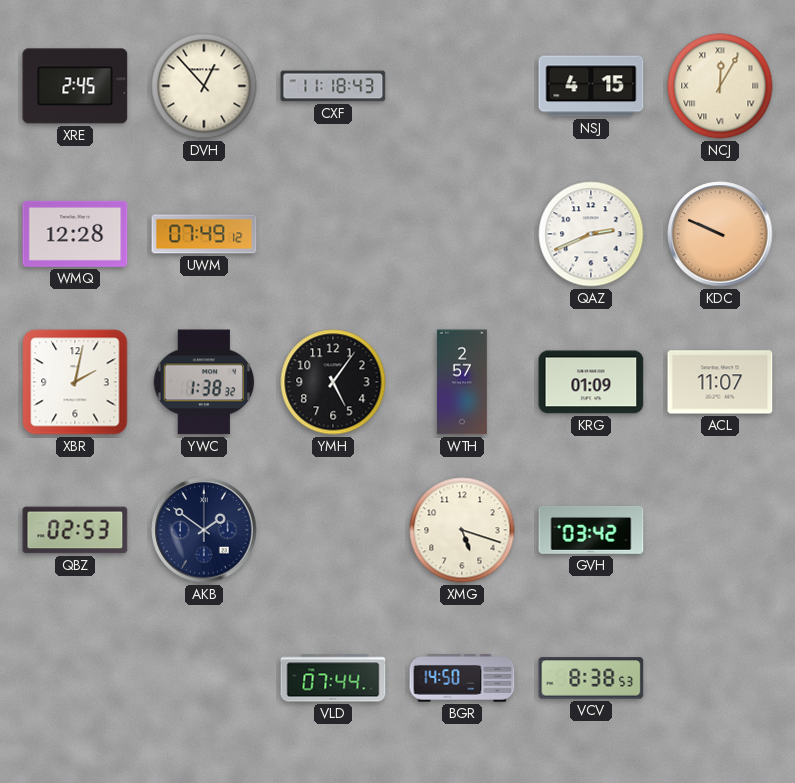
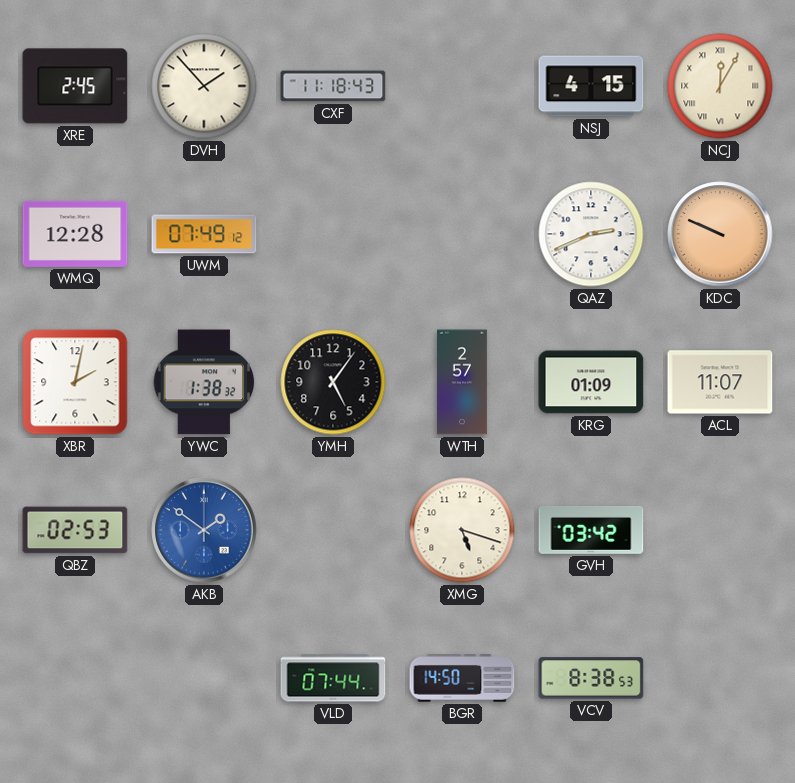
DVH: 12:53 -> 1:53 (204, 86)
AKB dial: navy -> blue (204, 530)
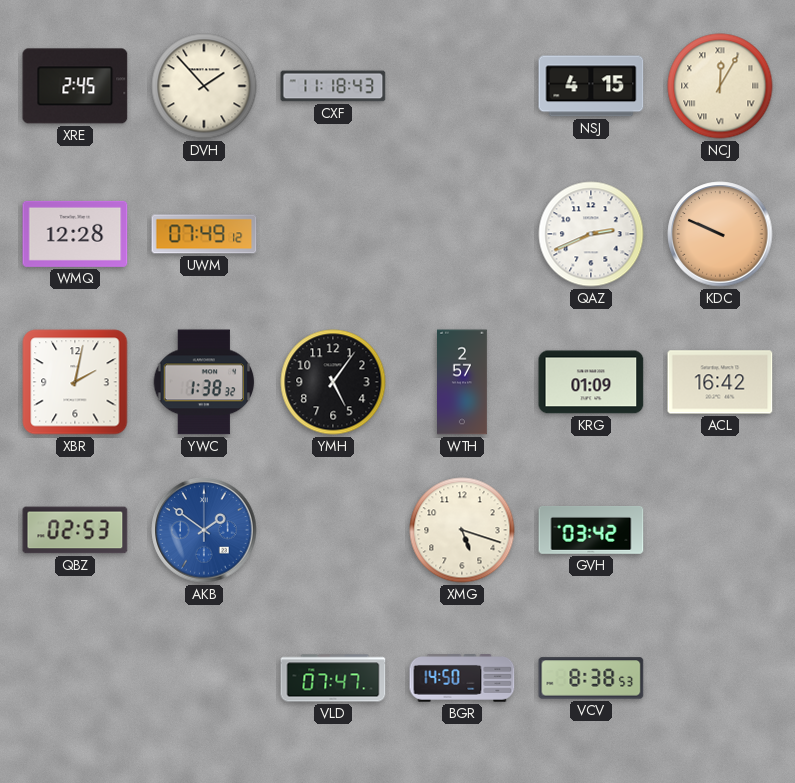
ACL: 11:07 -> 16:42 (720, 382)
VLD: 07:44 -> 07:47 (333, 678)
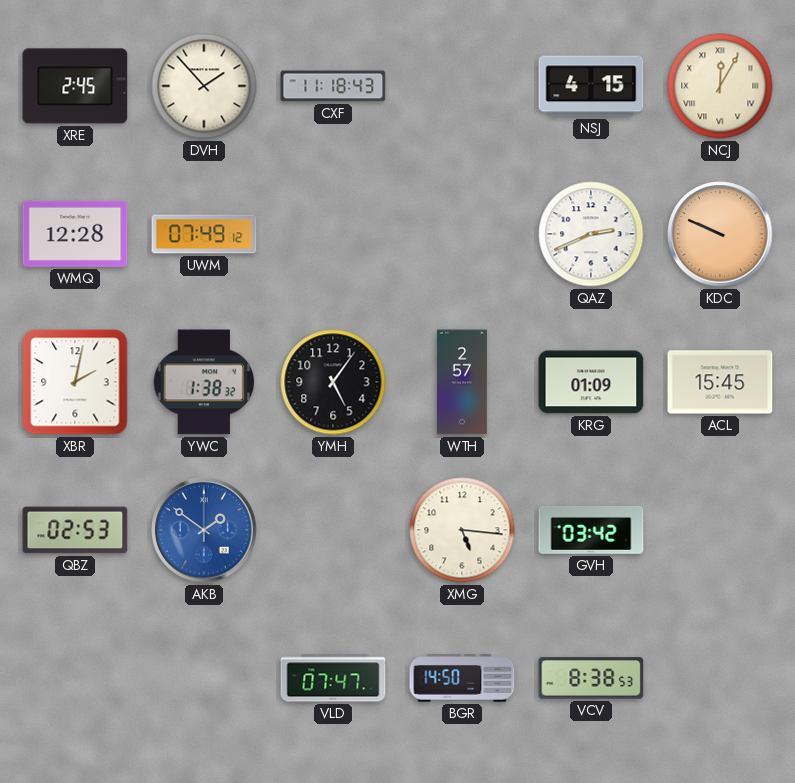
ACL: 16:42 -> 15:45 (720, 382)
XMG: 5:18 -> 5:16 (462, 530)
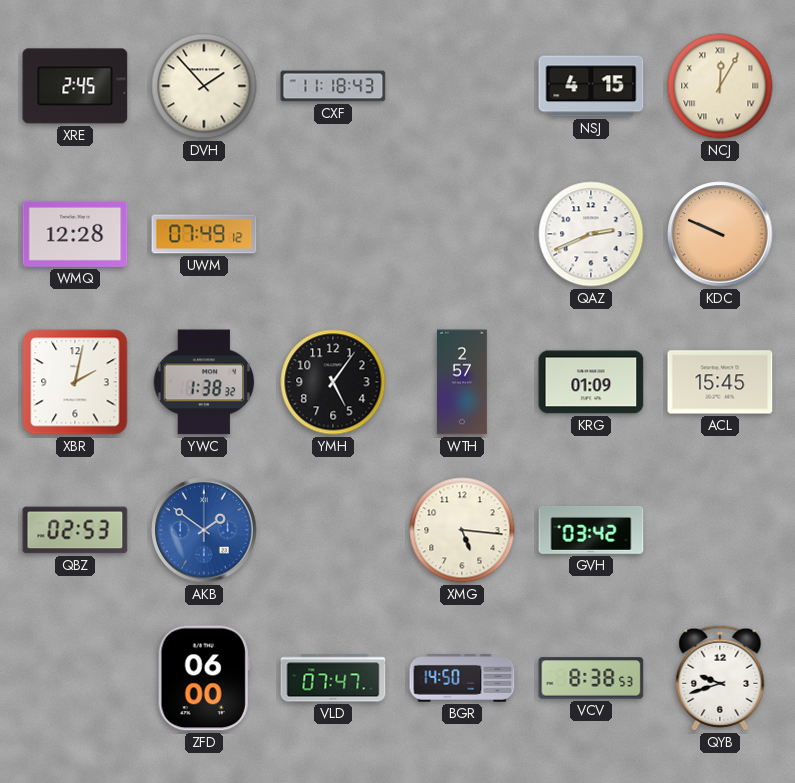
ZFD: none -> 06:00 (204, 678)
QYB: none -> 9:42 (720, 678)
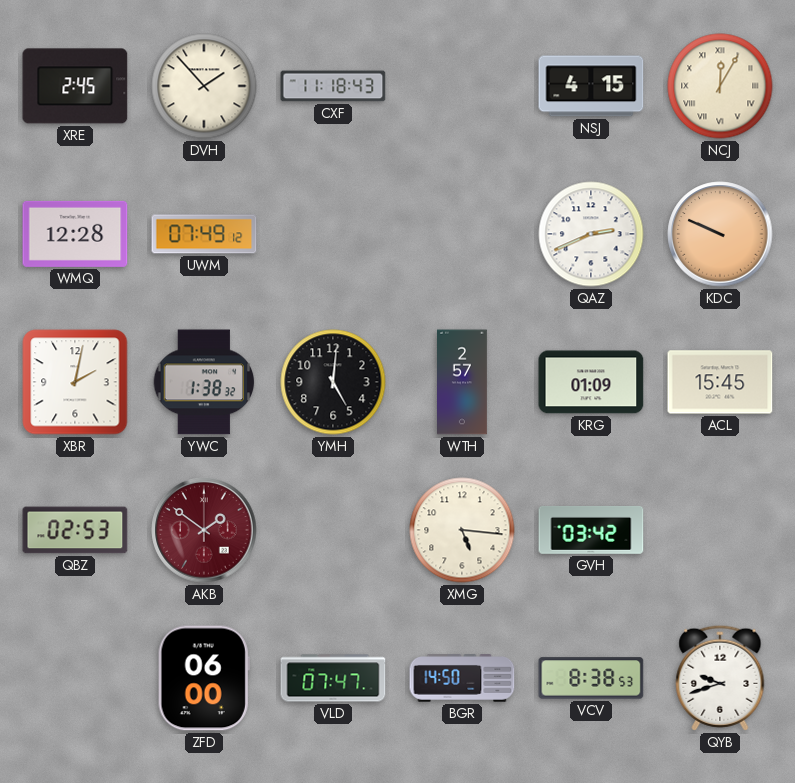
YMH: 5:06 -> 5:01 (333, 382)
AKB dial: blue -> burgundy (204, 530)
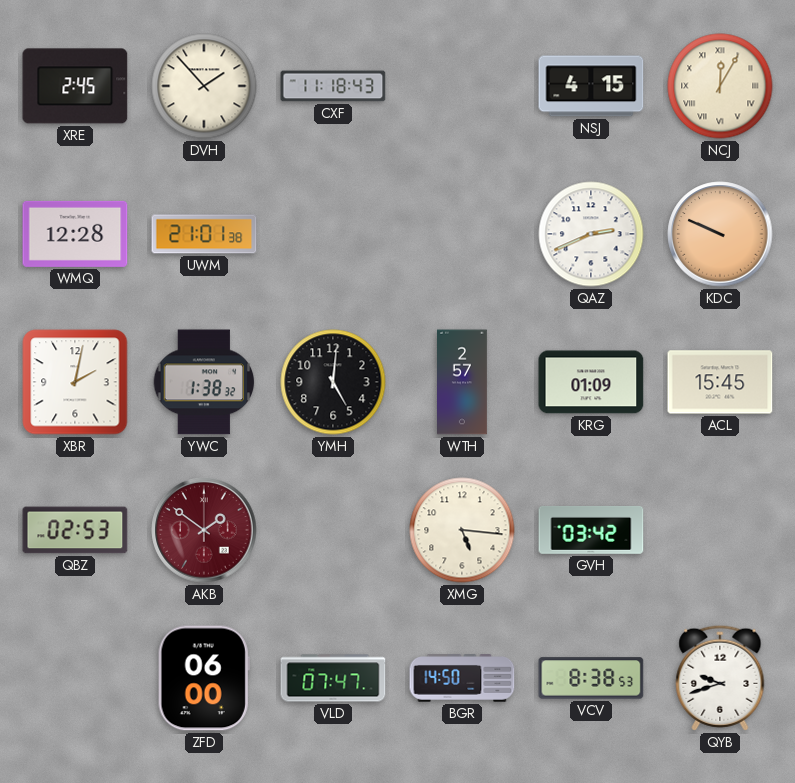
UWM: 07:49 -> 21:01 (204, 234)
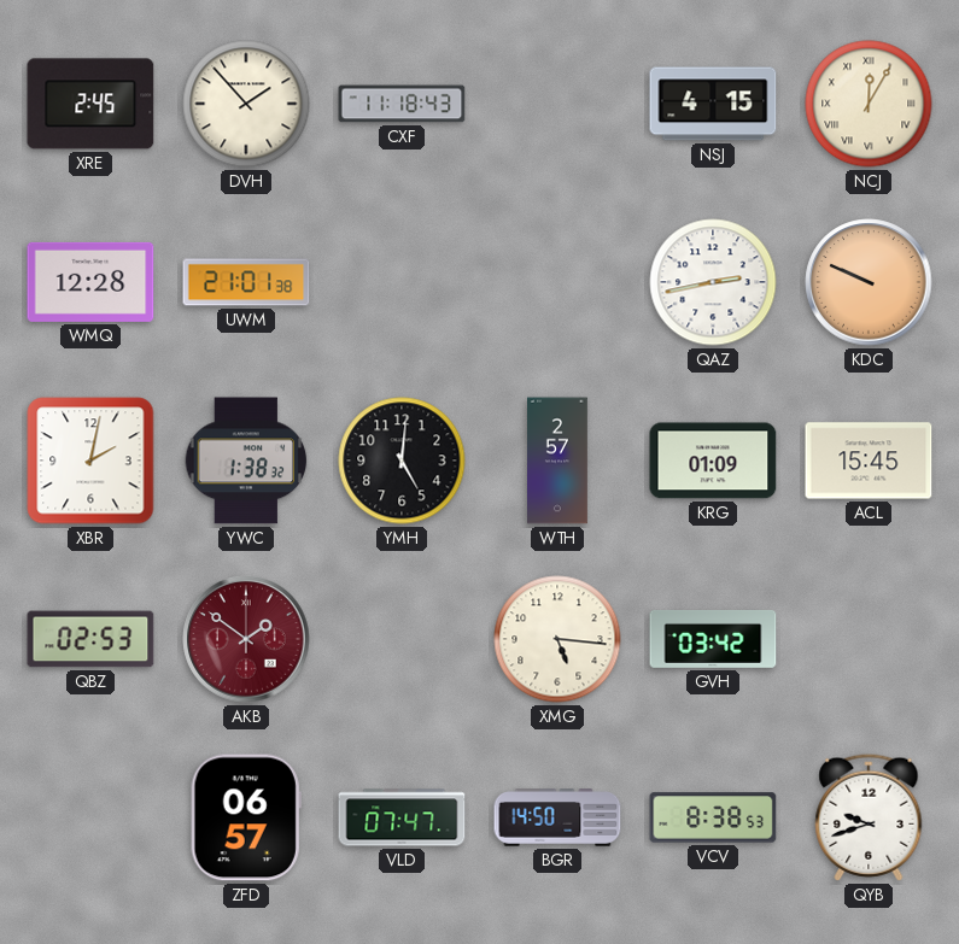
QAZ: 2:41 -> 2:43 (713, 282)
ZFD: 06:00 -> 06:57 (246, 817)
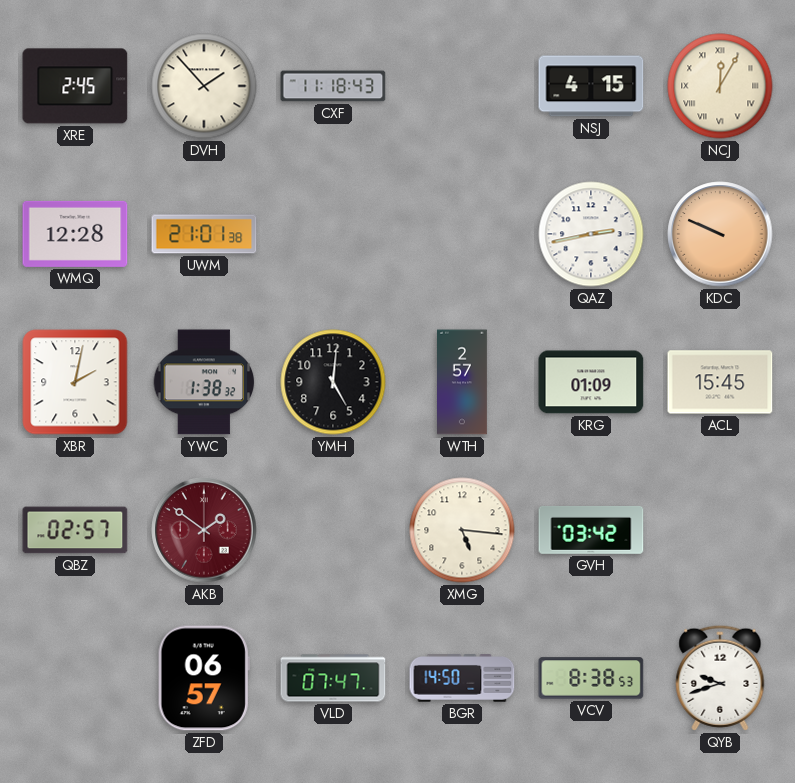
QBZ: 02:53 -> 02:57 (75, 530)
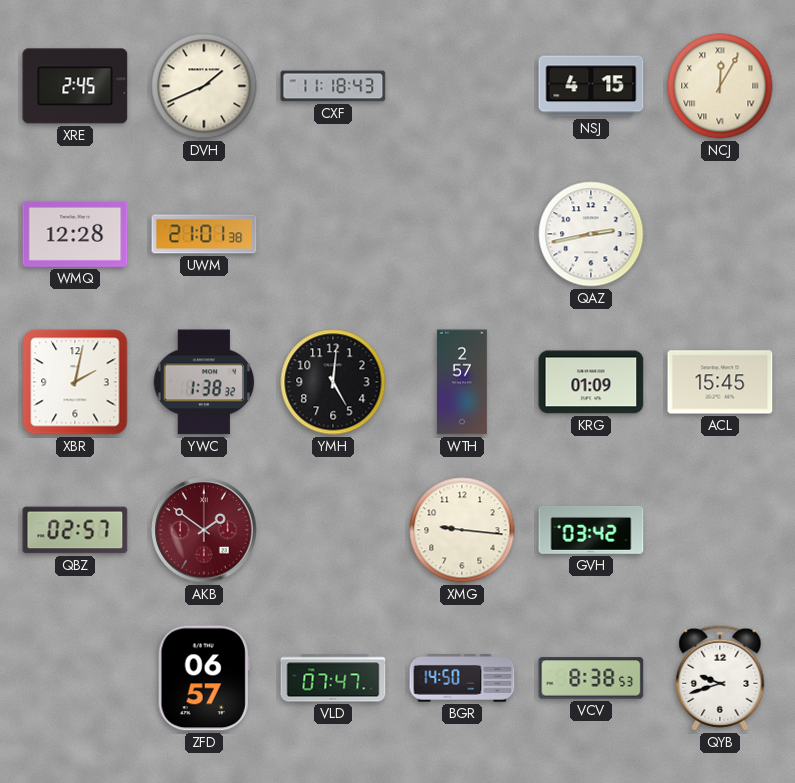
DVH: 1:53 -> 1:41 (204, 86)
KDC: 9:49 -> none (720, 234)
XMG: 5:16 -> 9:16 (462, 530)
